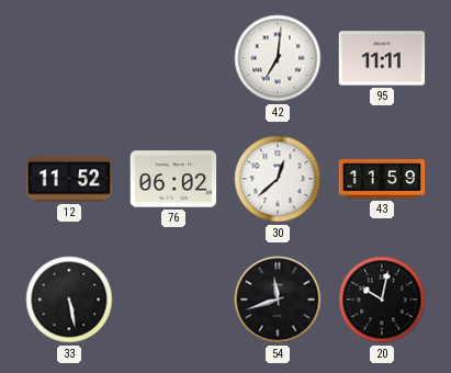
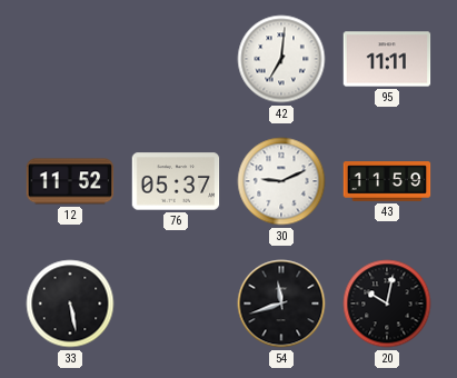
76: 06:02 -> 05:37 (176, 181)
30: 12:38 -> 9:11 (281, 181)
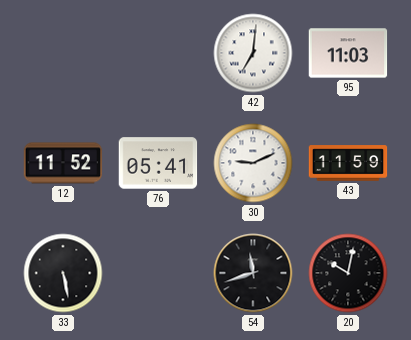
95: 11:11 -> 11:03 (348, 53)
76: 05:37 -> 05:41 (158, 163)
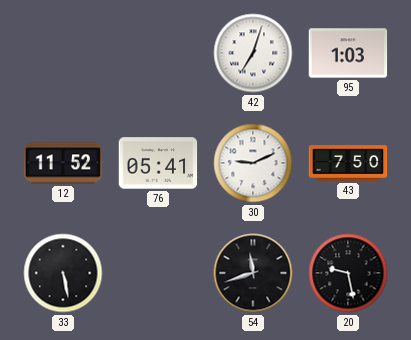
42: 7:01 -> 7:03 (253, 53)
95: 11:03 -> 1:03 (348, 53)
43: 11:59 -> 7:50 (348, 163)
20: 10:02 -> 9:28 (348, 273)
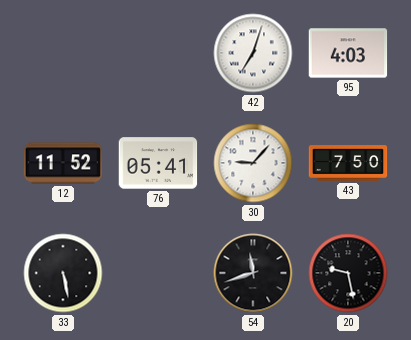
95: 1:03 -> 4:03 (348, 53)
30: 9:11 -> 9:07 (253, 163)
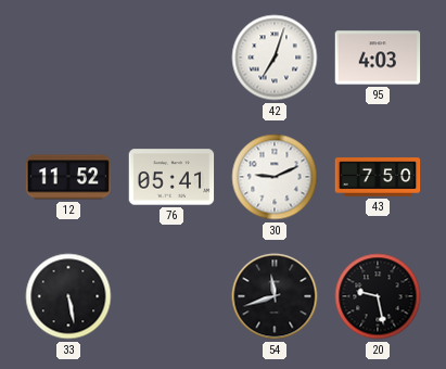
30: 9:07 -> 9:11 (275, 177)
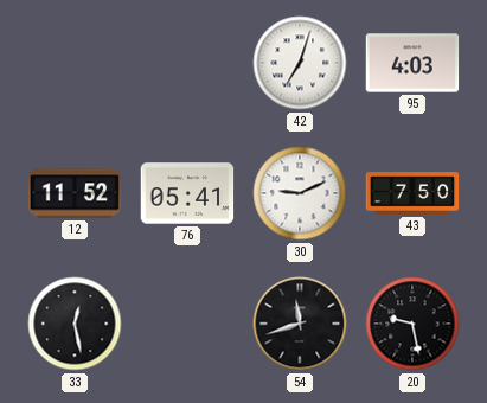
33: 5:28 -> 12:28 (75, 324)
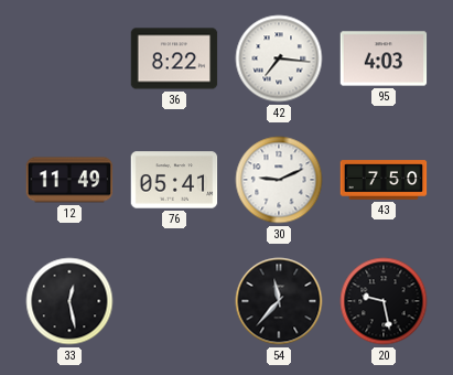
36: none -> 8:22 (174, 58)
42: 7:03 -> 7:16 (279, 58)
12: 11:52 -> 11:49 (69, 180)
54: 11:42 -> 11:37 (279, 301)
